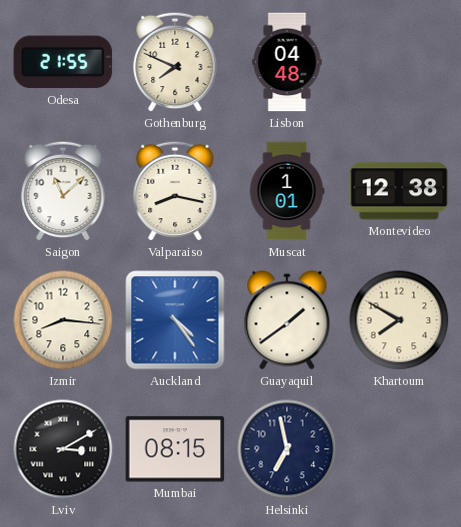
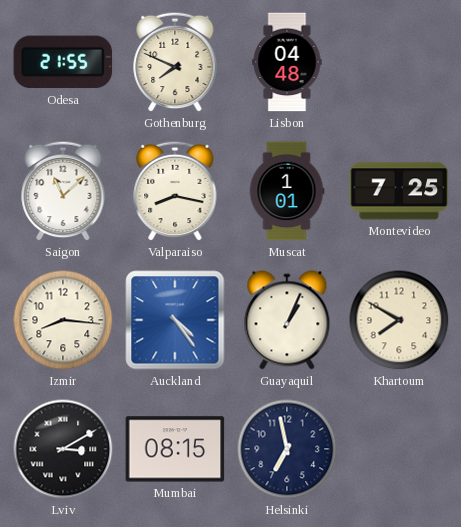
Montevideo: 12:38 -> 7:25 (399, 191)
Guayaquil: 1:39 -> 1:04 (287, 320)
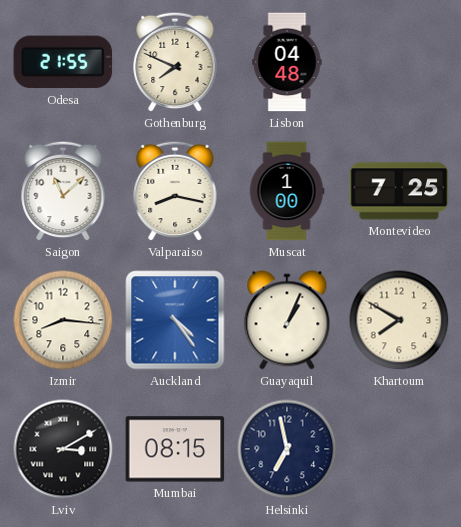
Muscat: 1:01 -> 1:00 (287, 191)
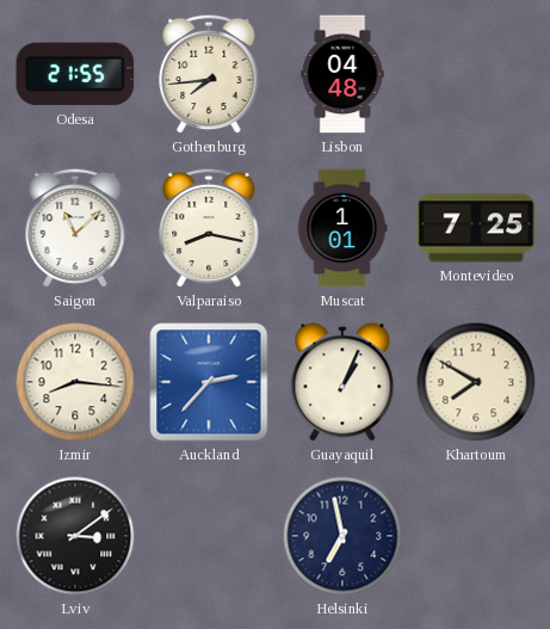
Gothenburg: 7:49 -> 7:44 (209, 74)
Muscat: 1:00 -> 1:01 (342, 228)
Auckland: 4:24 -> 2:37 (209, 382)
Lviv: 3:10 -> 3:09 (75, 536)
Mumbai: 08:15 -> none (175, 449)
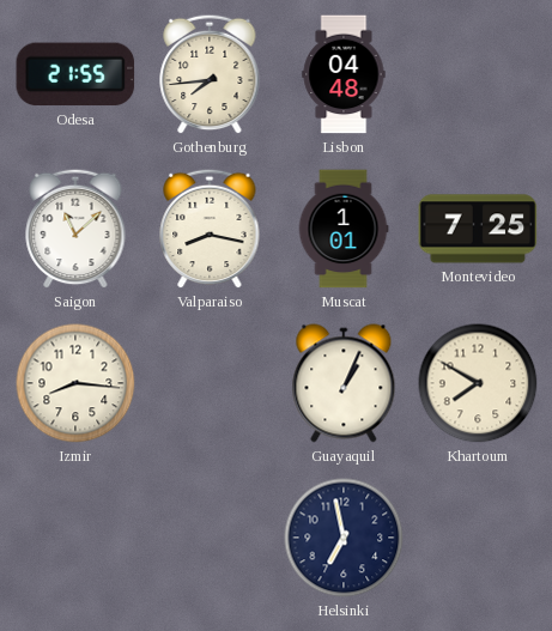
Auckland: 2:37 -> none (209, 382)
Lviv: 3:09 -> none (75, 536)
